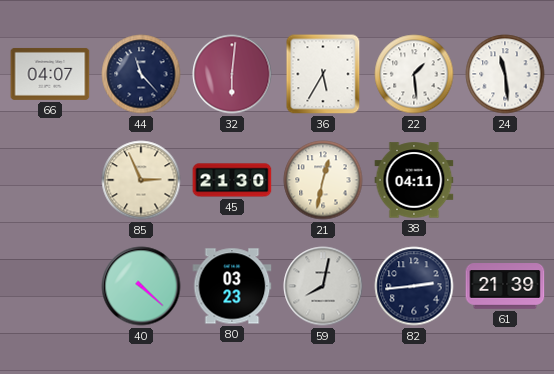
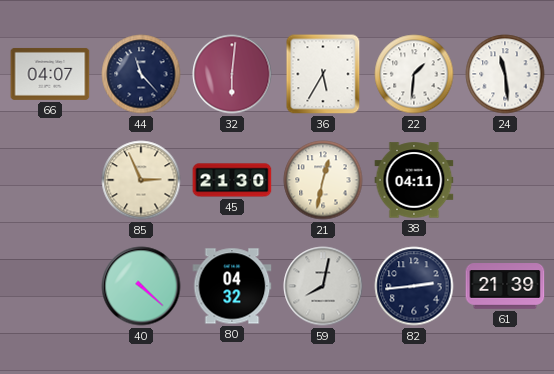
22: 1:29 -> 1:31 (414, 74)
80: 03:23 -> 04:32 (232, 286)
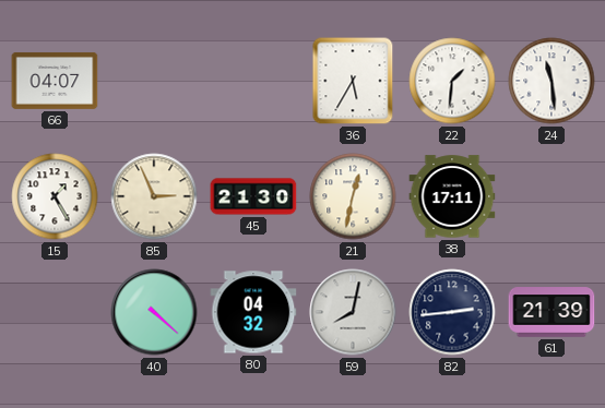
44: 11:23 -> none (141, 74)
32: 6:01 -> none (232, 74)
15: none -> 1:25 (55, 196)
38: 04:11 -> 17:11 (452, 196)
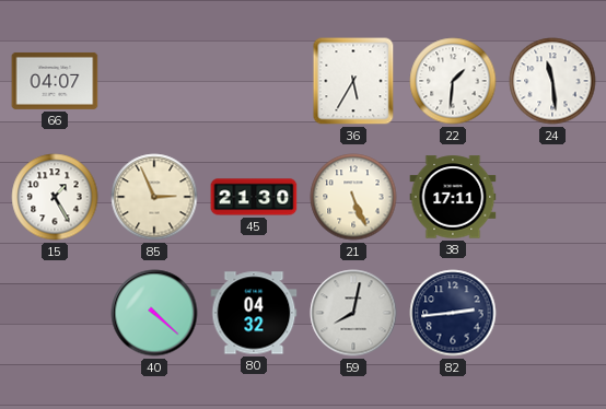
21: 12:32 -> 5:26 (353, 197)
61: 21:39 -> none (551, 312)
